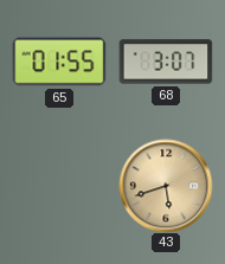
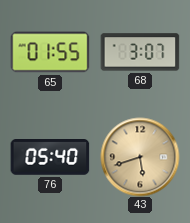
76: none -> 05:40 (50, 158)
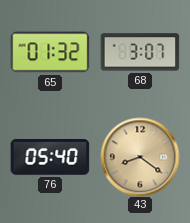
65: 01:55 -> 01:32 (50, 52)
43: 5:42 -> 8:21 (140, 157)
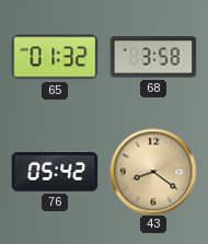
68: 3:07 -> 3:58 (153, 57)
76: 05:40 -> 05:42 (55, 173)
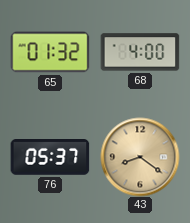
68: 3:58 -> 4:00 (140, 52)
76: 05:42 -> 05:37 (50, 158)
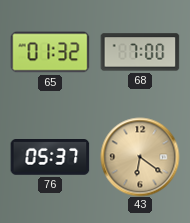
68: 4:00 -> 7:00 (140, 52)
43: 8:21 -> 6:21 (140, 157)
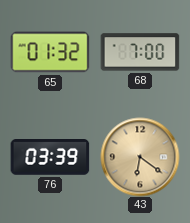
76: 05:37 -> 03:39 (50, 158)
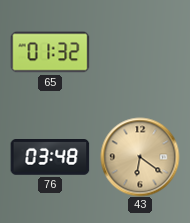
68: 7:00 -> none (140, 52)
76: 03:39 -> 03:48 (50, 158)
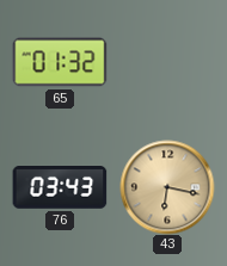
76: 03:48 -> 03:43 (60, 188)
43: 6:21 -> 6:17 (167, 187)
